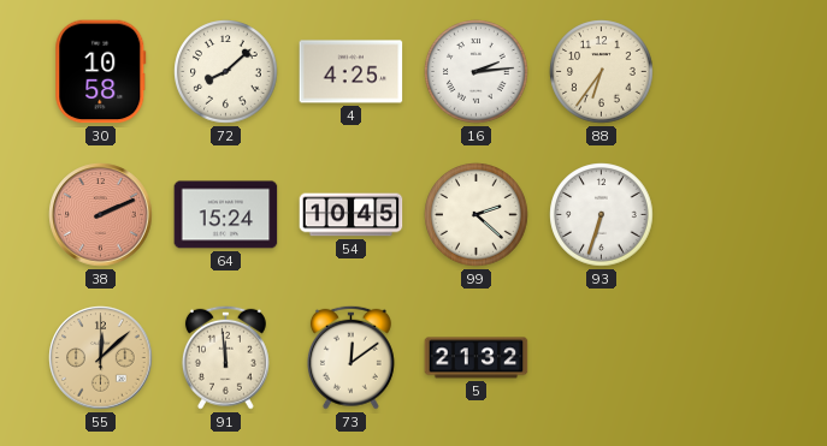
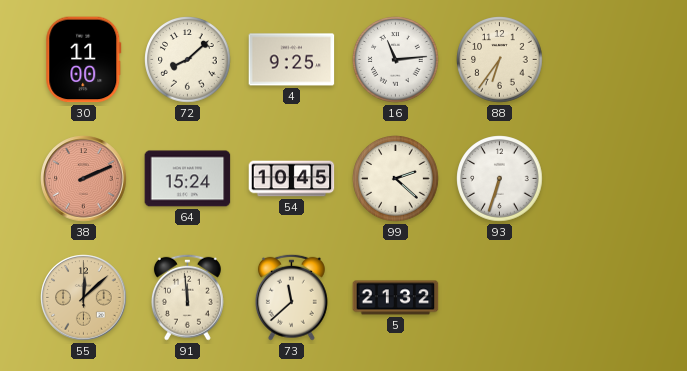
30: 10:58 -> 11:00 (84, 60)
4: 4:25 -> 9:25 (292, 60)
16: 2:14 -> 11:14 (396, 60)
73: 12:09 -> 11:38 (291, 297)
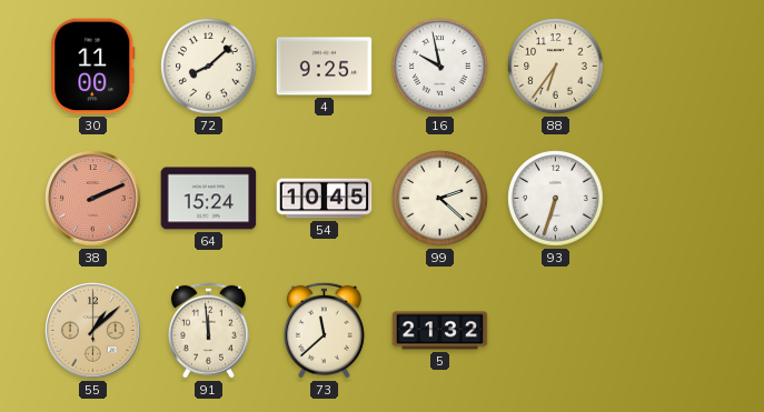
16: 11:14 -> 9:58 (440, 67)
55: 12:08 -> 1:08 (93, 331)
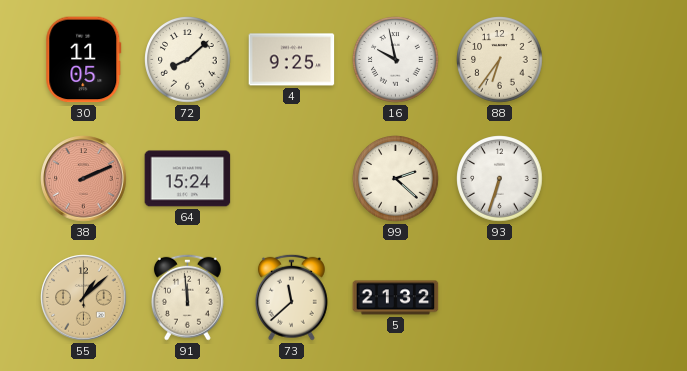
30: 11:00 -> 11:05 (84, 60)
54: 10:45 -> none (325, 199)
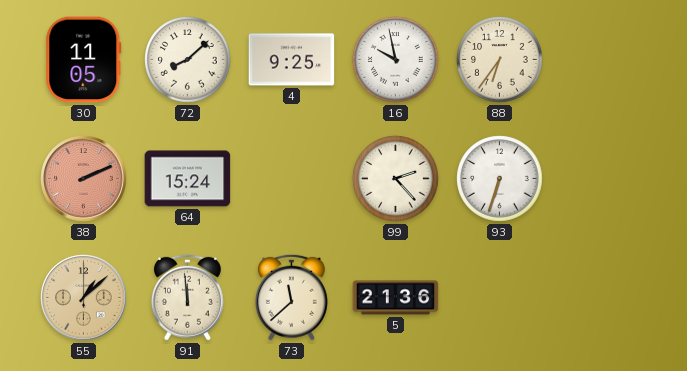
99: 2:22 -> 2:23 (396, 179)
5: 21:32 -> 21:36 (396, 298)
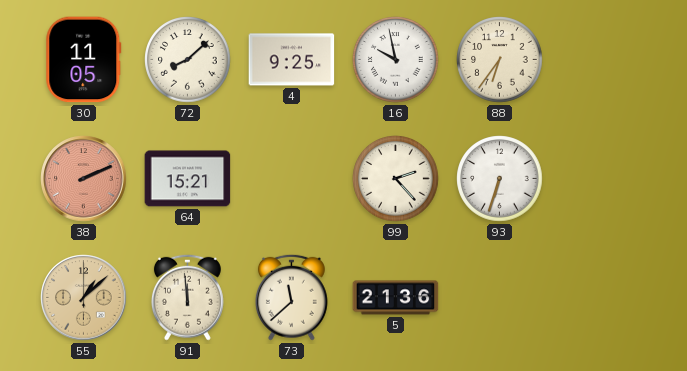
64: 15:24 -> 15:21 (188, 179)
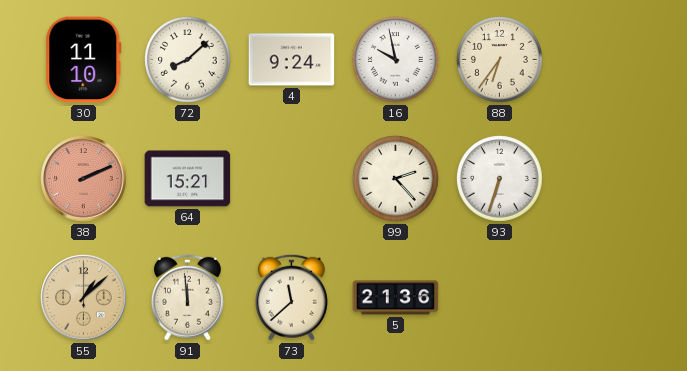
30: 11:05 -> 11:10 (84, 60)
4: 9:25 -> 9:24 (292, 60)
